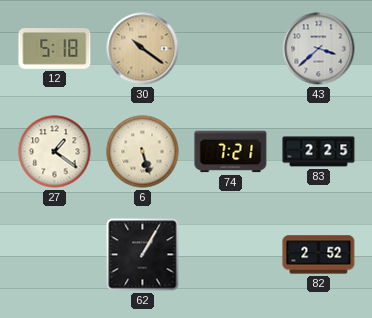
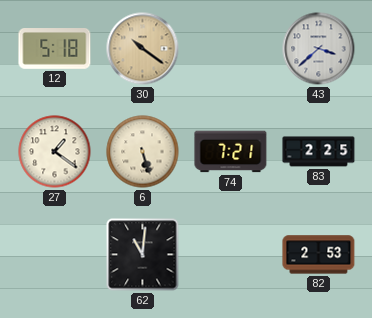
62: 1:05 -> 11:01 (143, 255)
82: 2:52 -> 2:53 (319, 255)
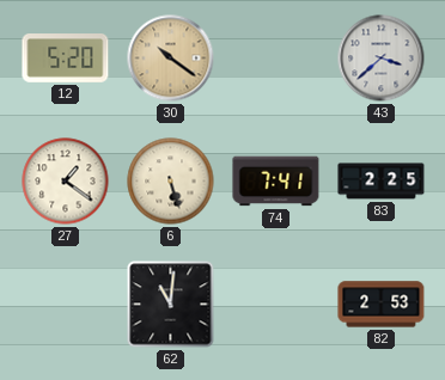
12: 5:18 -> 5:20 (66, 59)
74: 7:21 -> 7:41 (276, 182)
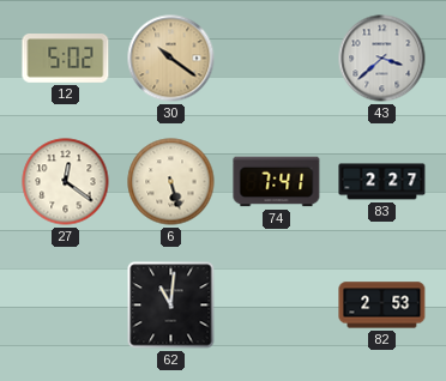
12: 5:20 -> 5:02 (66, 59)
27: 1:21 -> 12:21 (66, 182)
83: 2:25 -> 2:27 (382, 182)
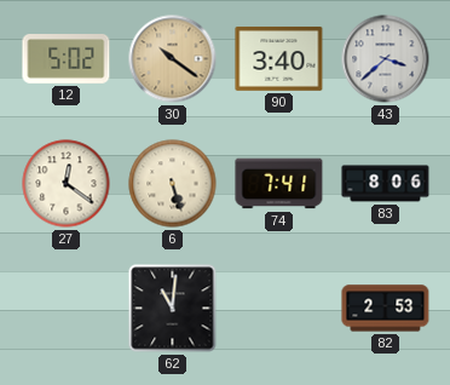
90: none -> 3:40 (279, 58)
83: 2:27 -> 8:06 (386, 184)
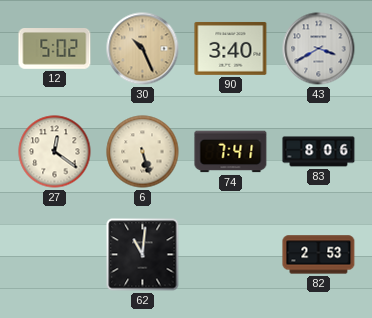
30: 10:21 -> 10:26 (143, 49)
43: 3:38 -> 3:40 (319, 49)
